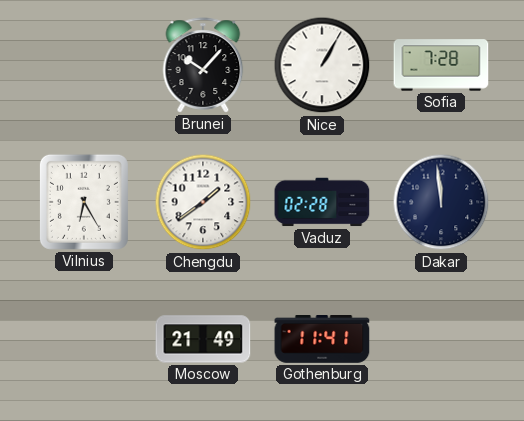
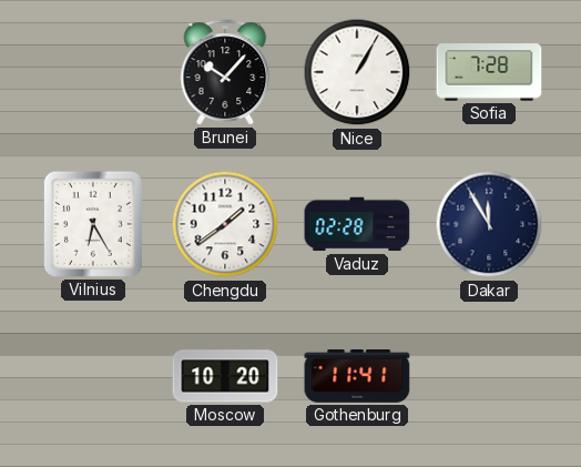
Dakar: 11:59 -> 11:55 (489, 224)
Moscow: 21:49 -> 10:20 (225, 376)
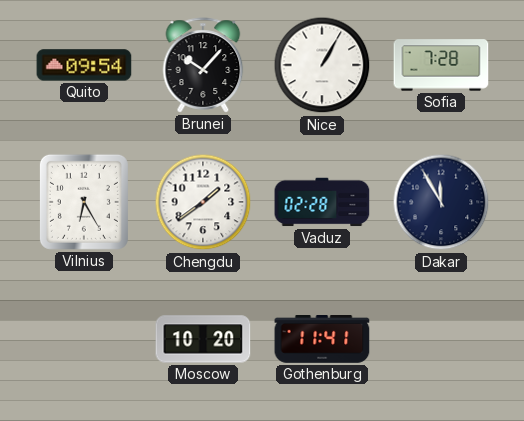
Quito: none -> 09:54 (84, 65)
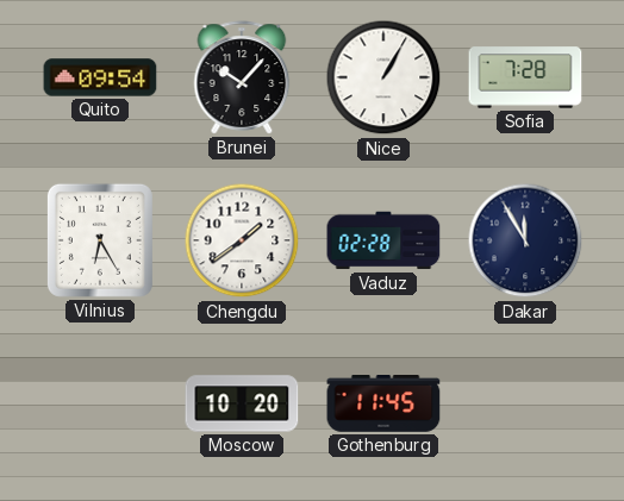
Gothenburg: 11:41 -> 11:45 (383, 403)
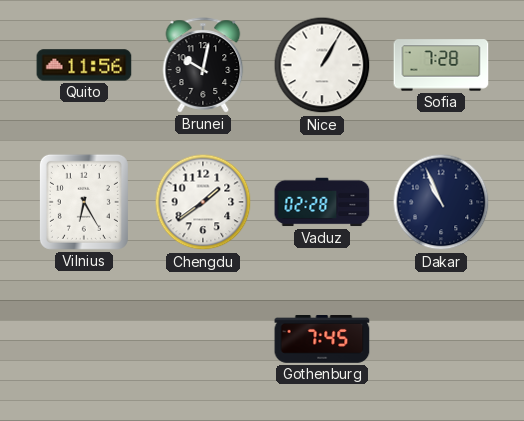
Quito: 09:54 -> 11:56 (84, 65)
Brunei: 10:07 -> 10:02 (203, 65)
Dakar: 11:55 -> 10:56 (441, 202)
Moscow: 10:20 -> none (242, 403)
Gothenburg: 11:45 -> 7:45 (322, 339)
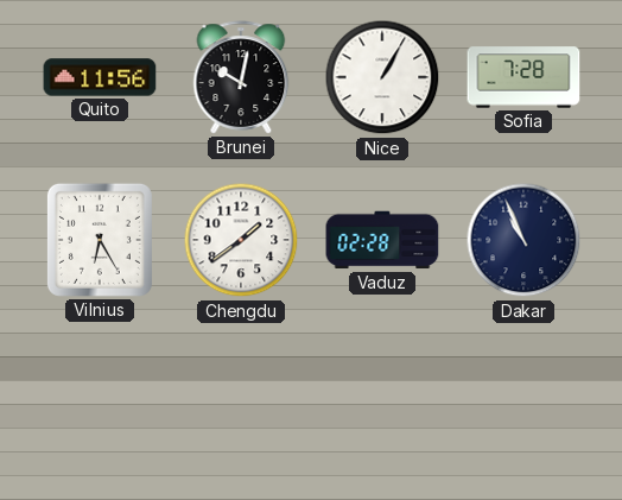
Gothenburg: 7:45 -> none (322, 339)
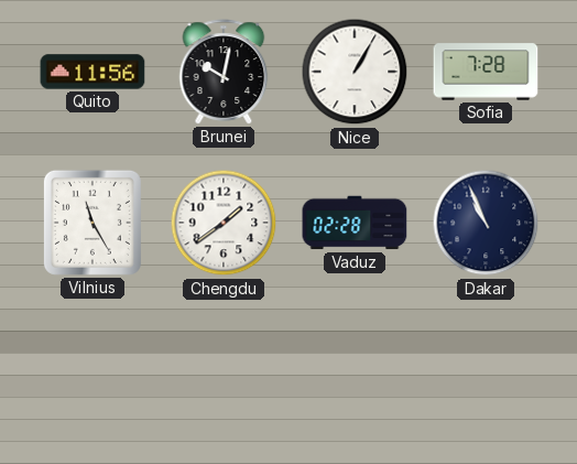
Vilnius: 6:25 -> 11:25 (92, 223)
